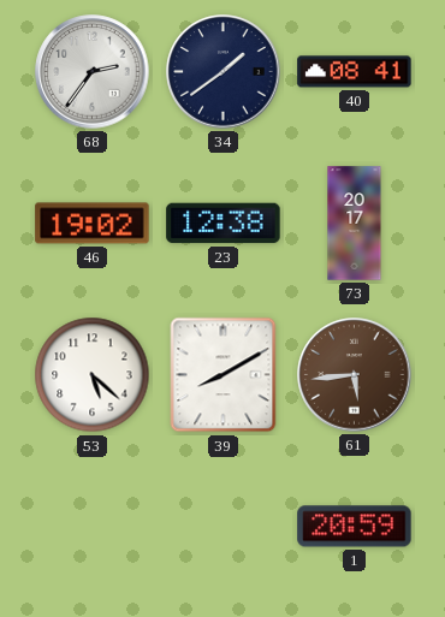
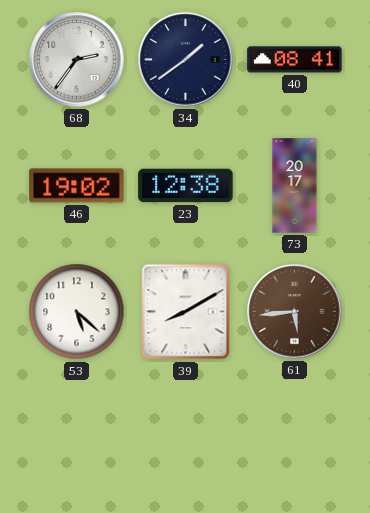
1: 20:59 -> none (355, 527)
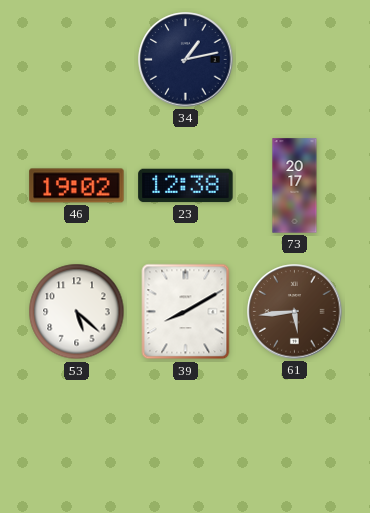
68: 2:36 -> none (77, 60)
34: 1:39 -> 1:13 (186, 60)
40: 08:41 -> none (295, 60)
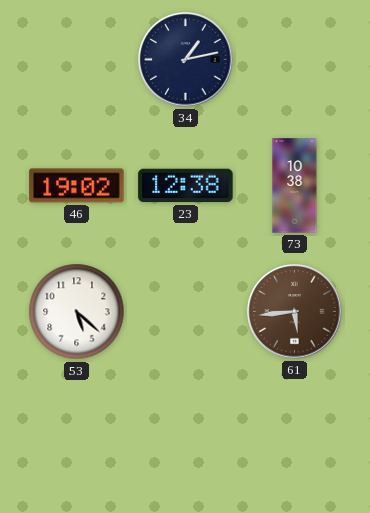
73: 20:17 -> 10:38 (295, 186)
39: 8:10 -> none (186, 312)
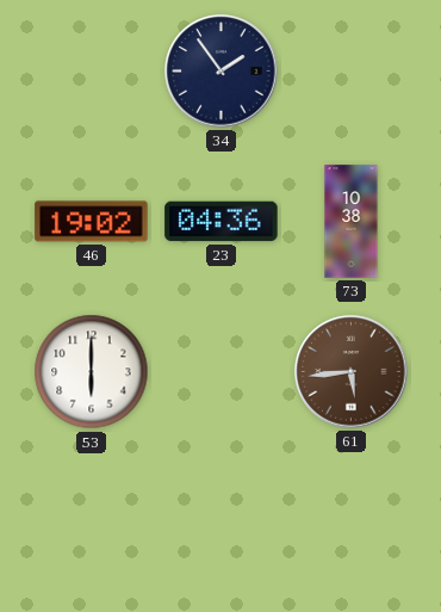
34: 1:13 -> 1:54 (222, 72)
23: 12:38 -> 04:36 (222, 222)
53: 5:22 -> 6:00 (92, 372)
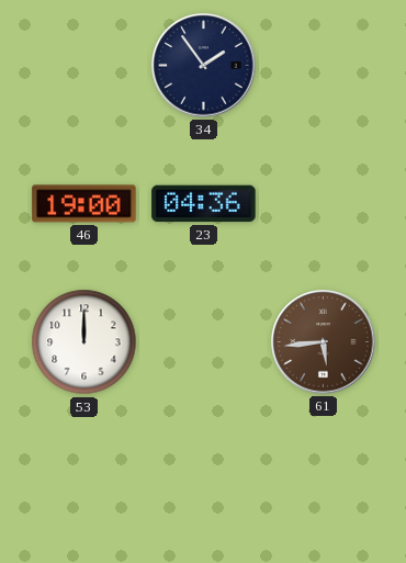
46: 19:02 -> 19:00 (84, 204)
73: 10:38 -> none (352, 222)
53: 6:00 -> 12:00 (84, 342)
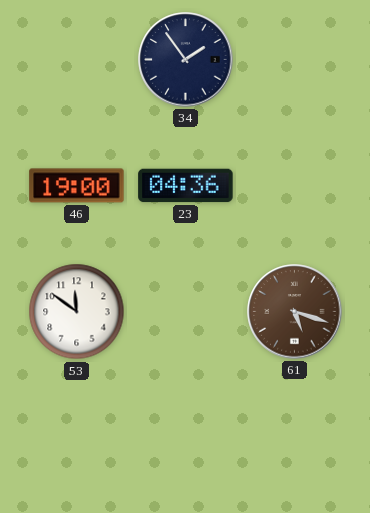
53: 12:00 -> 11:51 (77, 312)
61: 5:44 -> 5:18 (295, 312)
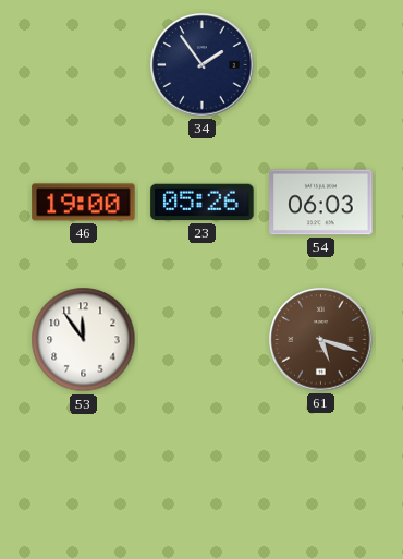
23: 04:36 -> 05:26 (203, 203)
54: none -> 06:03 (321, 203)
53: 11:51 -> 11:54 (84, 340)
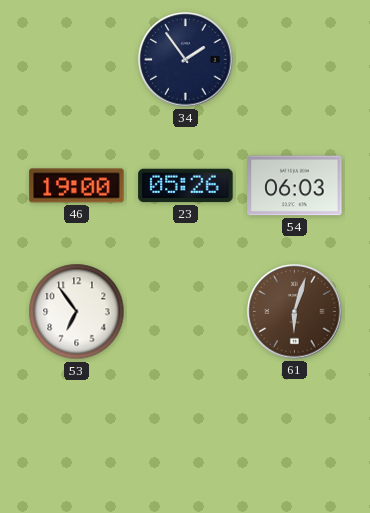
53: 11:54 -> 6:54 (77, 312)
61: 5:18 -> 6:03 (295, 312)
